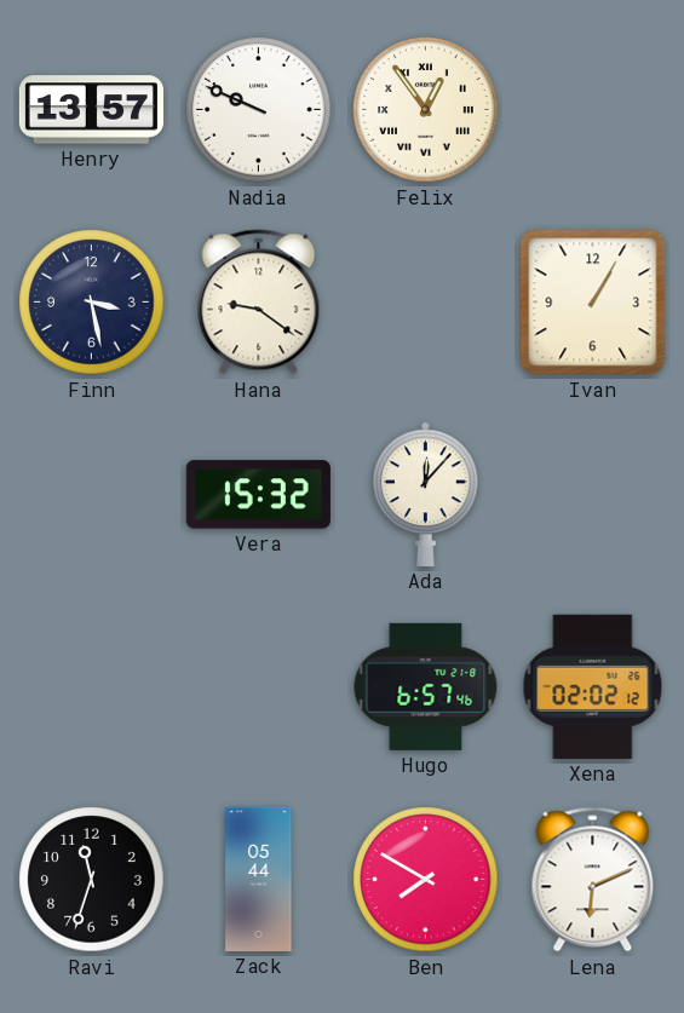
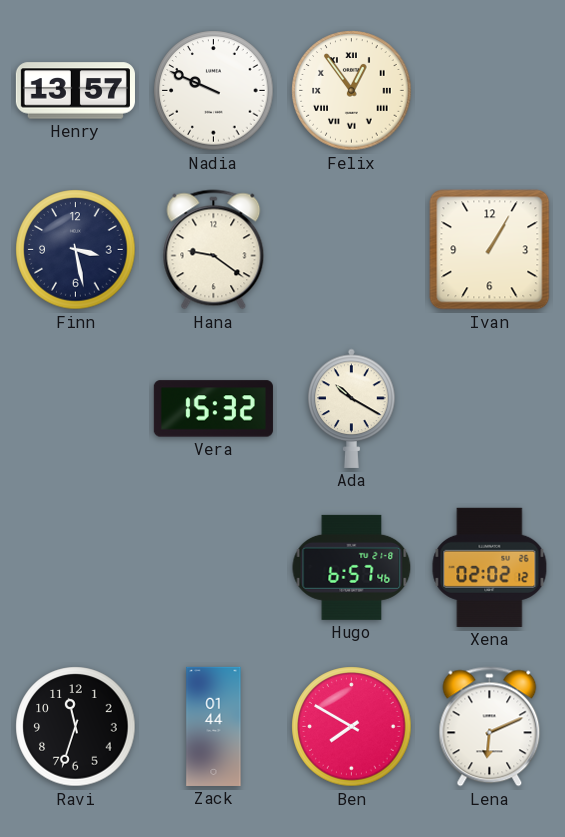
Ada: 12:07 -> 10:20 (352, 408)
Zack: 05:44 -> 01:44 (214, 726)
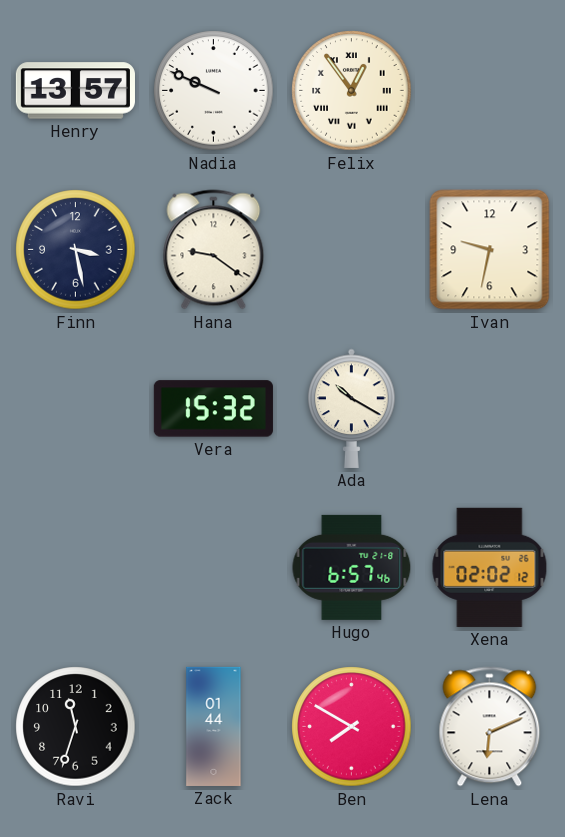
Ivan: 1:05 -> 9:32 (490, 250)
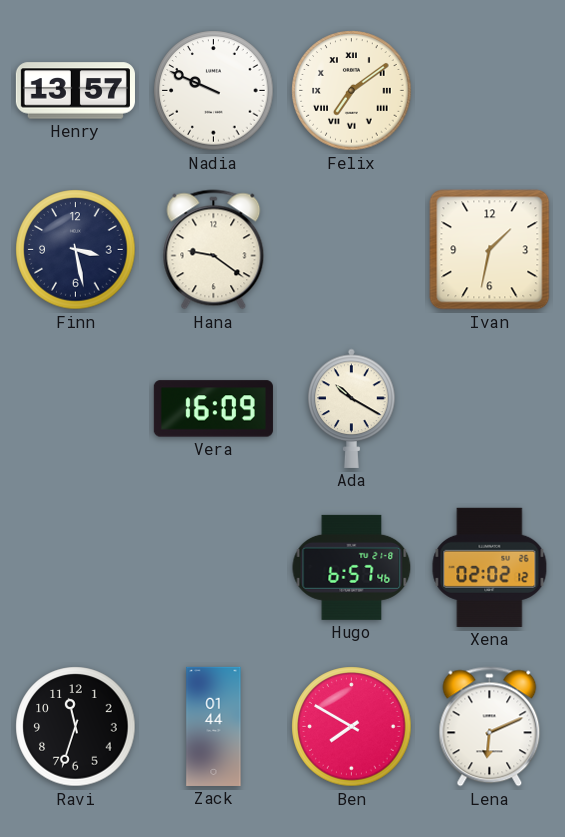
Felix: 12:54 -> 7:09 (352, 91)
Ivan: 9:32 -> 1:32 (490, 250)
Vera: 15:32 -> 16:09 (213, 409)
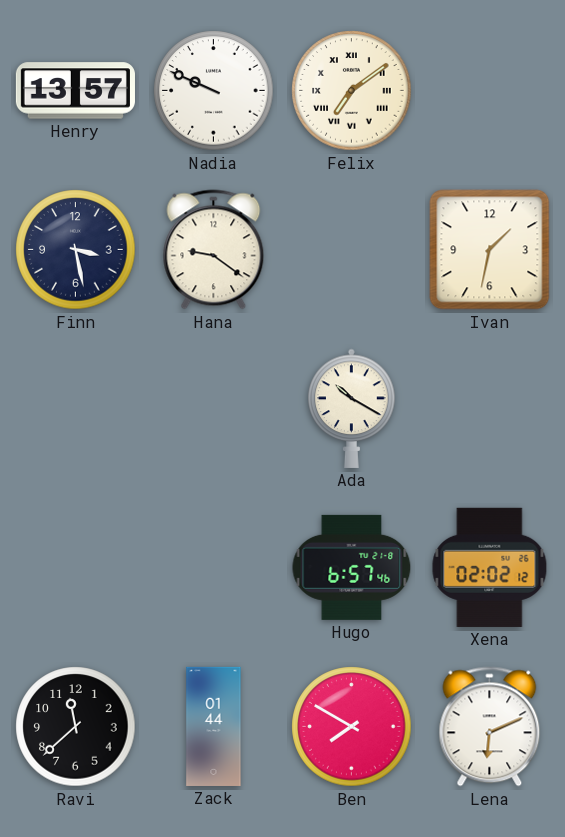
Vera: 16:09 -> none (213, 409)
Ravi: 11:33 -> 11:38 (76, 727)
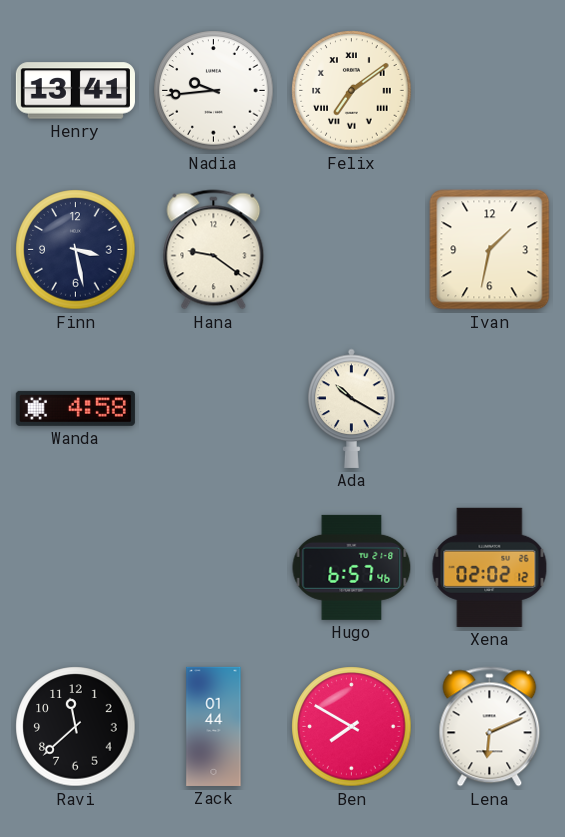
Henry: 13:57 -> 13:41 (75, 91)
Nadia: 9:49 -> 9:44 (214, 91)
Wanda: none -> 4:58 (75, 408)
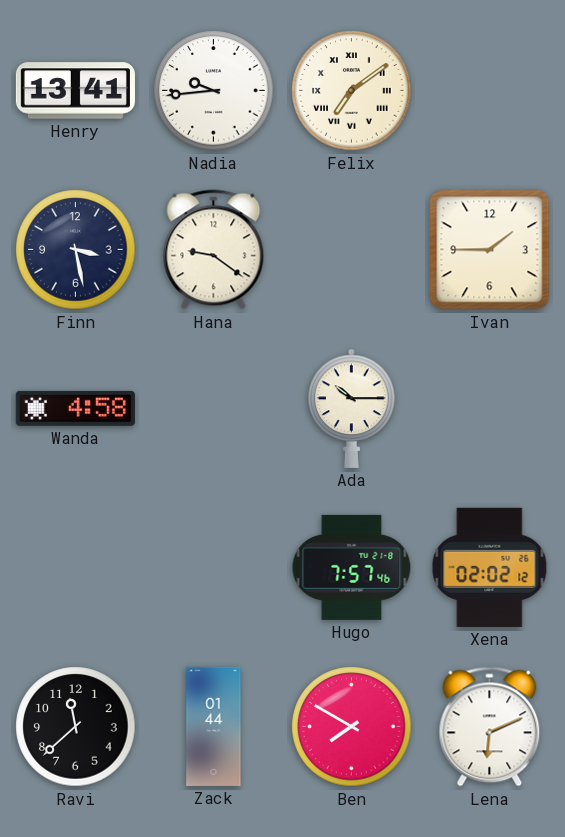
Ivan: 1:32 -> 1:45 (490, 250)
Ada: 10:20 -> 10:15 (352, 408)
Hugo: 6:57 -> 7:57 (352, 567)
